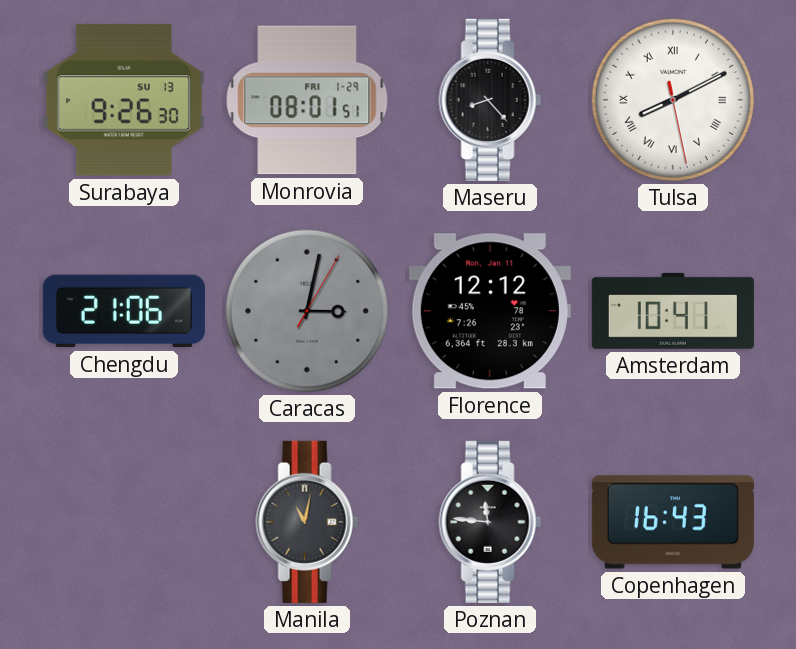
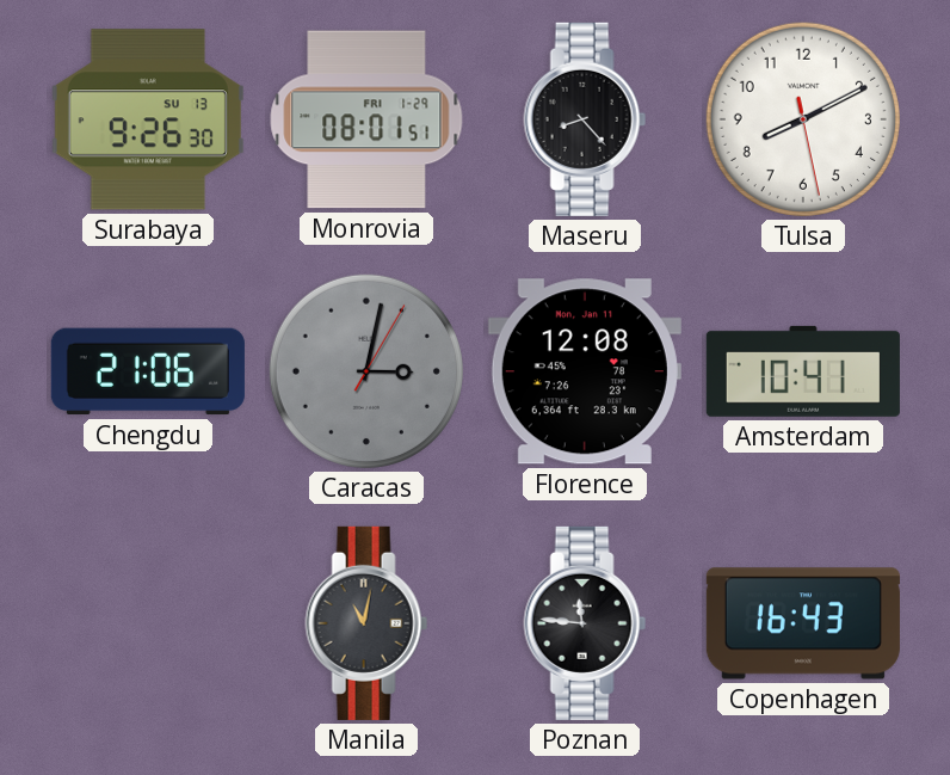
Tulsa numerals: Roman -> Arabic (803, 119)
Florence: 12:12 -> 12:08 (585, 371)
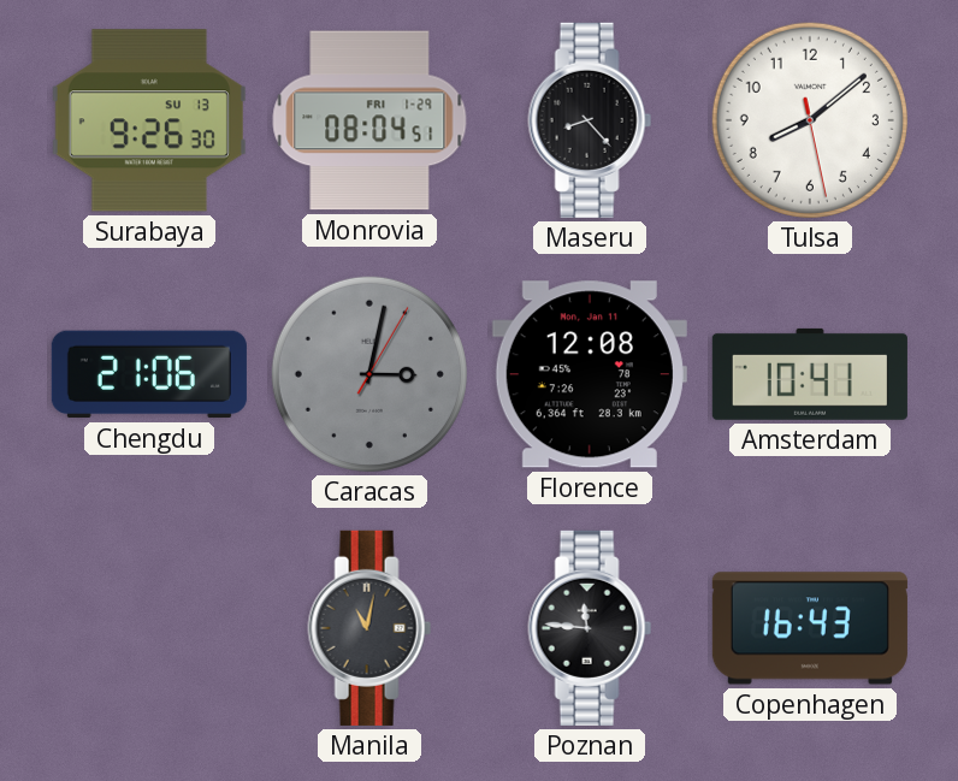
Monrovia: 08:01 -> 08:04 (369, 120)
Tulsa: 8:10 -> 8:08 (810, 120)
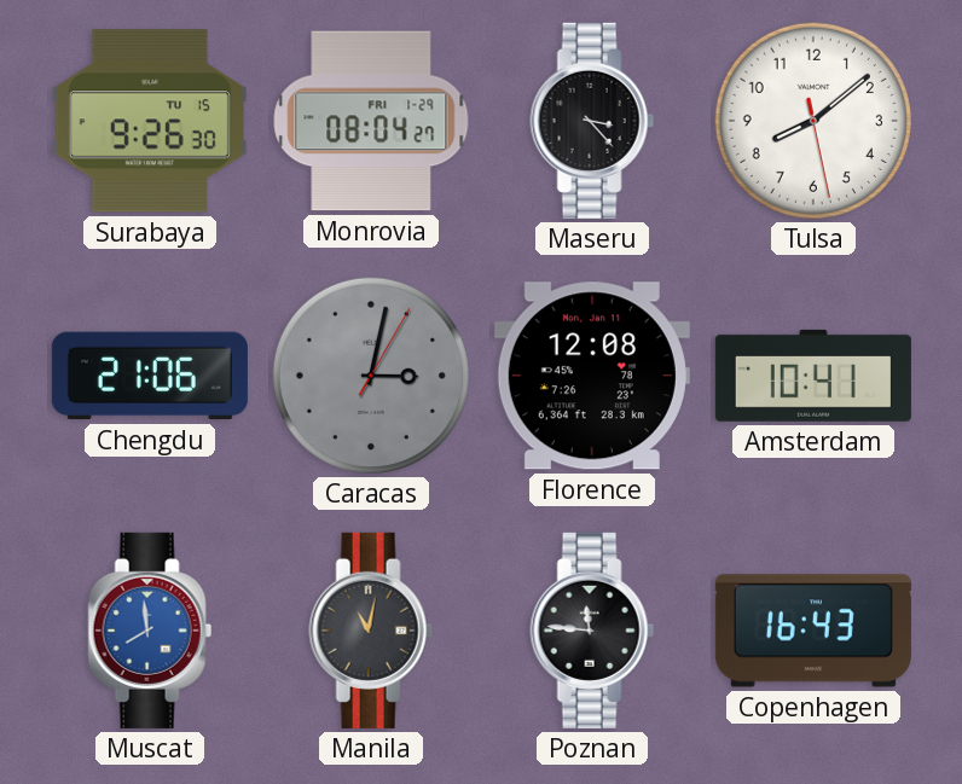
Surabaya date: SU 13 -> TU 15 (150, 121)
Monrovia: 08:04:51 -> 08:04:27 (371, 121)
Maseru: 8:23 -> 3:23 (592, 121)
Muscat: none -> 7:59 (150, 631)
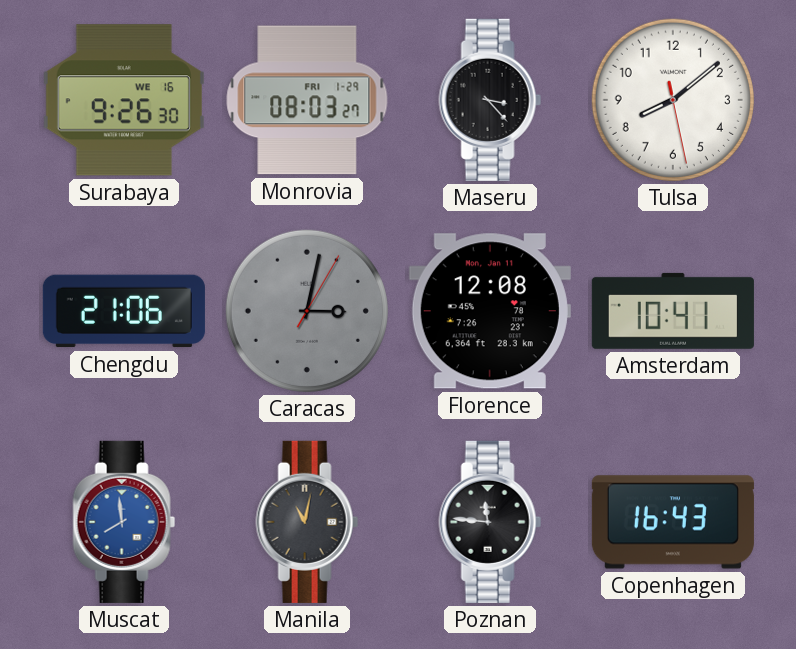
Surabaya date: TU 15 -> WE 16 (124, 100)
Monrovia: 08:04 -> 08:03 (307, 100)
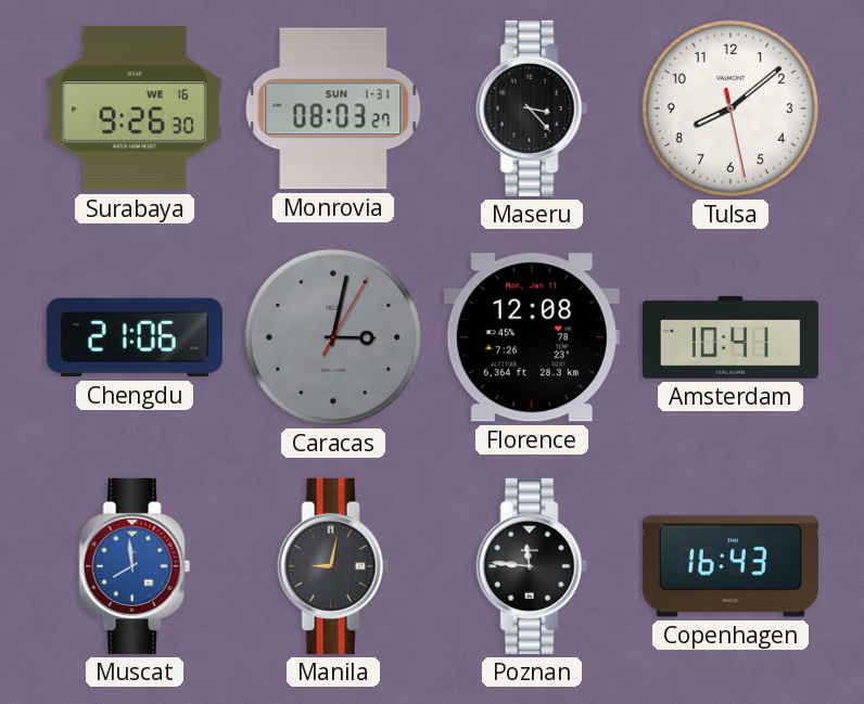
Monrovia date: FRI 1-29 -> SUN 1-31 (333, 108)
Manila: 11:02 -> 9:02 (333, 566)
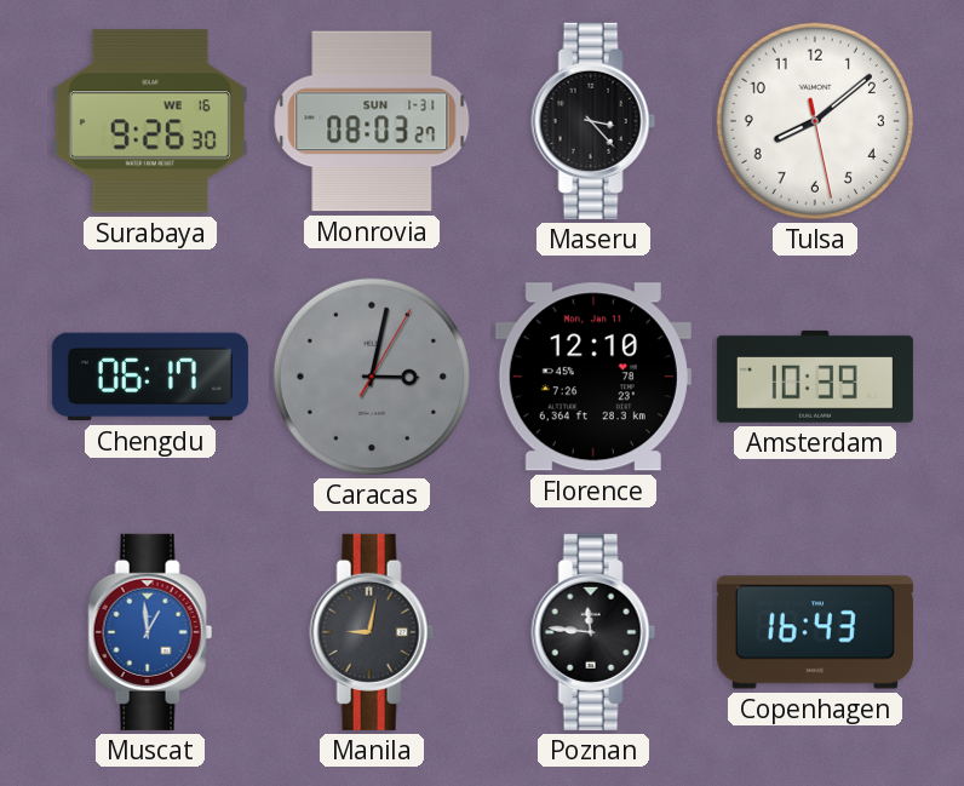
Chengdu: 21:06 -> 06:17 (150, 377)
Florence: 12:08 -> 12:10 (593, 377)
Amsterdam: 10:41 -> 10:39 (815, 377)
Muscat: 7:59 -> 12:59 (150, 632)
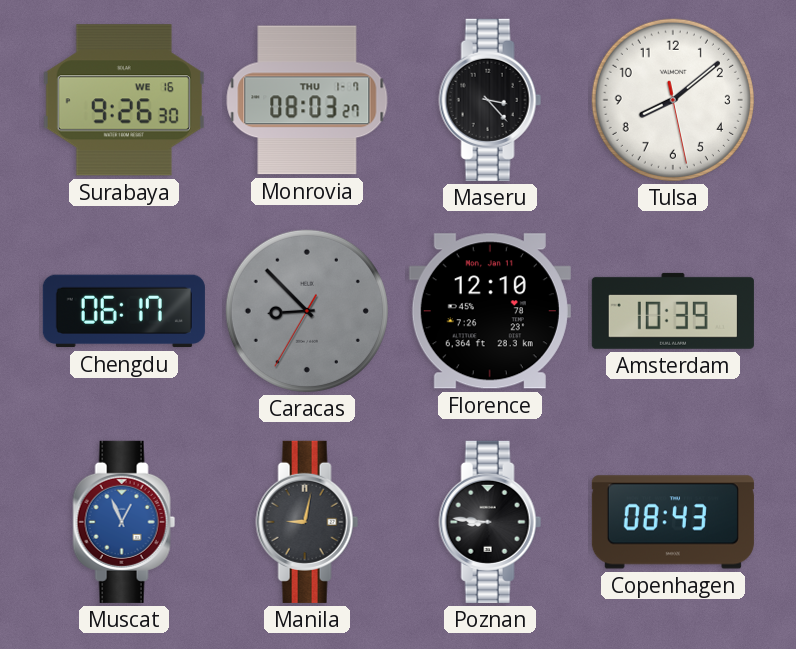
Monrovia date: SUN 1-31 -> THU 1-7 (307, 100)
Caracas: 3:02 -> 8:52 (307, 311)
Muscat: 12:59 -> 12:56 (124, 522)
Poznan: 11:46 -> 8:46 (490, 522)
Copenhagen: 16:43 -> 08:43 (673, 522)
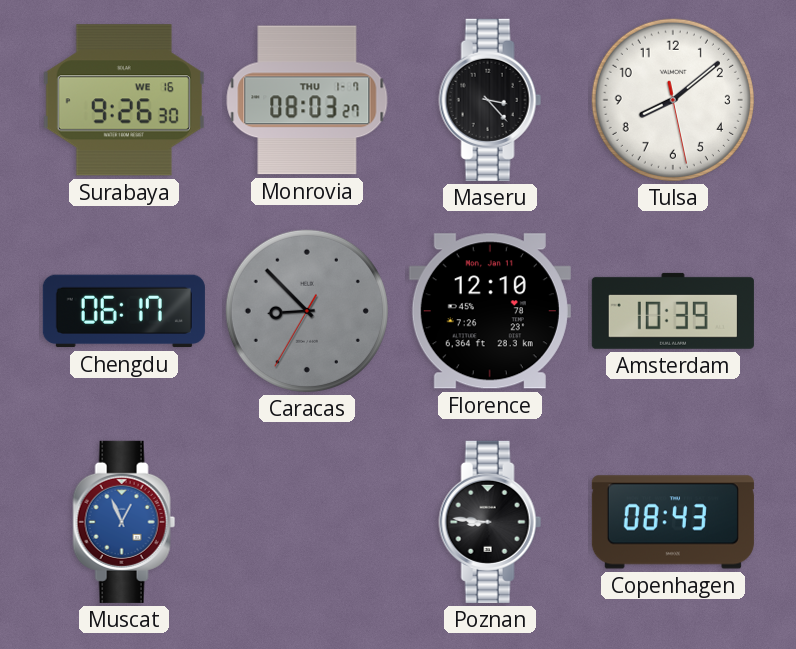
Manila: 9:02 -> none (307, 522)
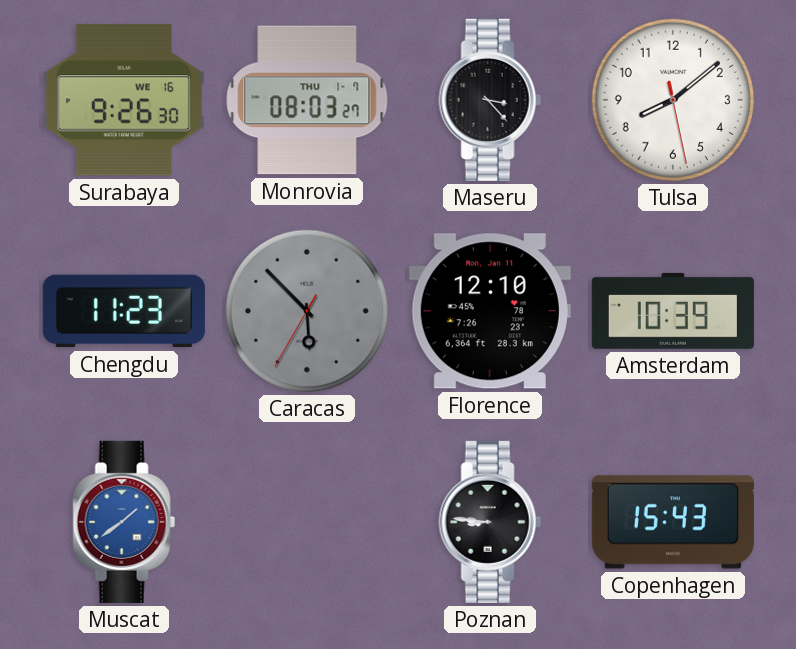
Chengdu: 06:17 -> 11:23 (124, 311)
Caracas: 8:52 -> 5:52 (307, 311)
Muscat: 12:56 -> 1:39 (124, 522)
Copenhagen: 08:43 -> 15:43 (673, 522)
